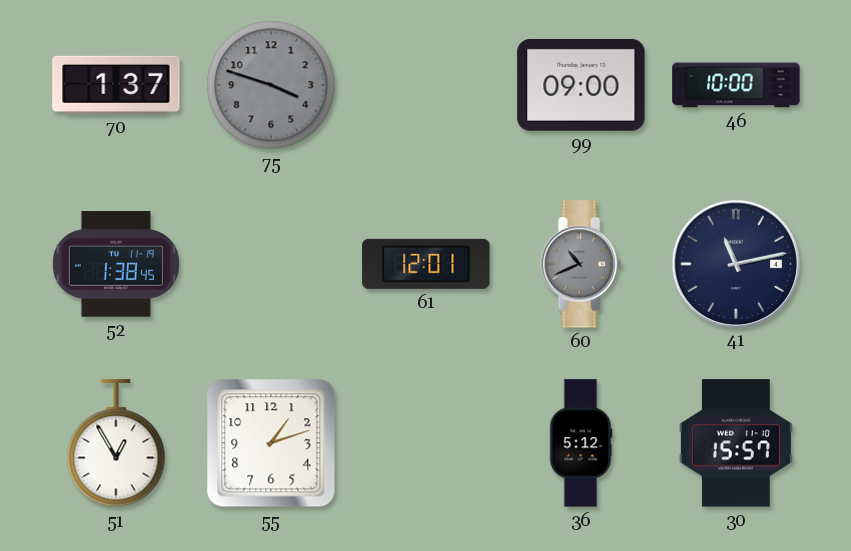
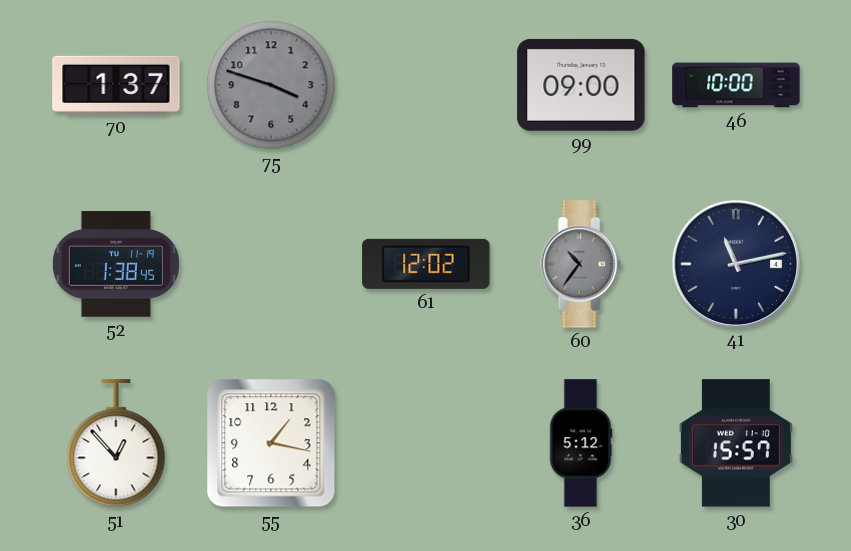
61: 12:01 -> 12:02 (426, 264)
60: 10:41 -> 10:36 (581, 264)
51: 12:55 -> 12:53 (116, 444)
55: 1:12 -> 1:17 (271, 443)
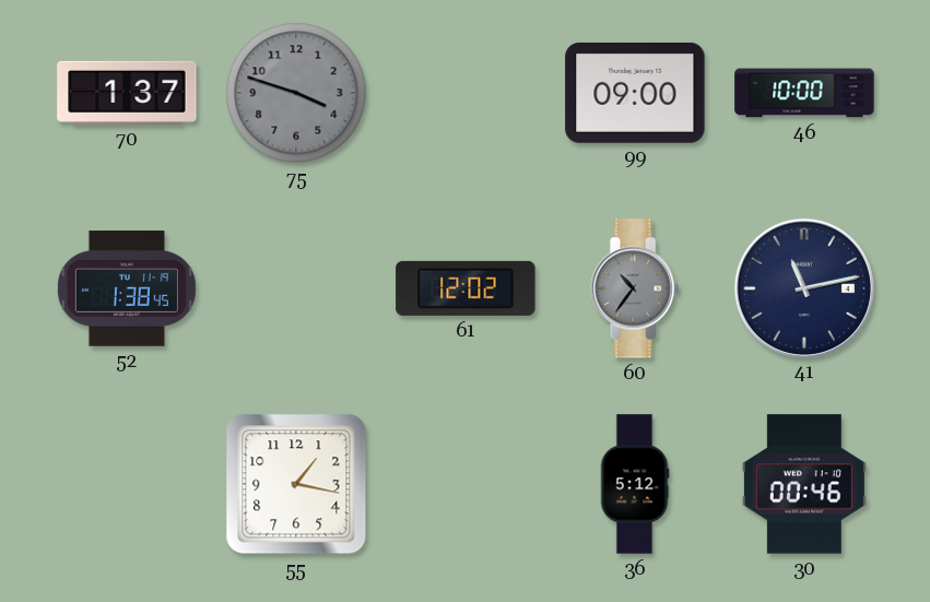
51: 12:53 -> none (116, 444)
30: 15:57 -> 00:46 (804, 484)
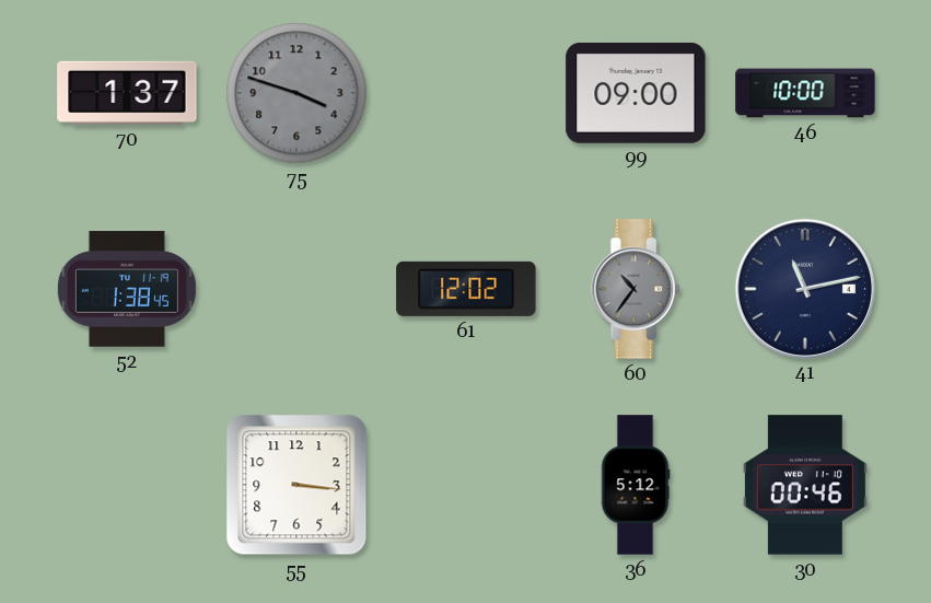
55: 1:17 -> 3:16 (296, 485)
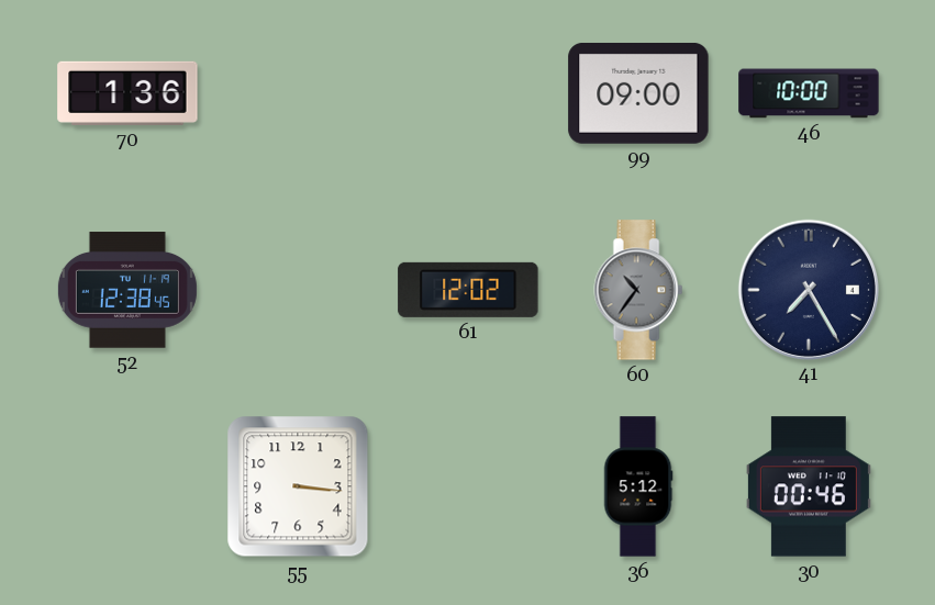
70: 1:37 -> 1:36 (127, 93)
75: 3:48 -> none (296, 93)
52: 1:38 -> 12:38 (127, 290)
41: 11:13 -> 7:25 (808, 289)
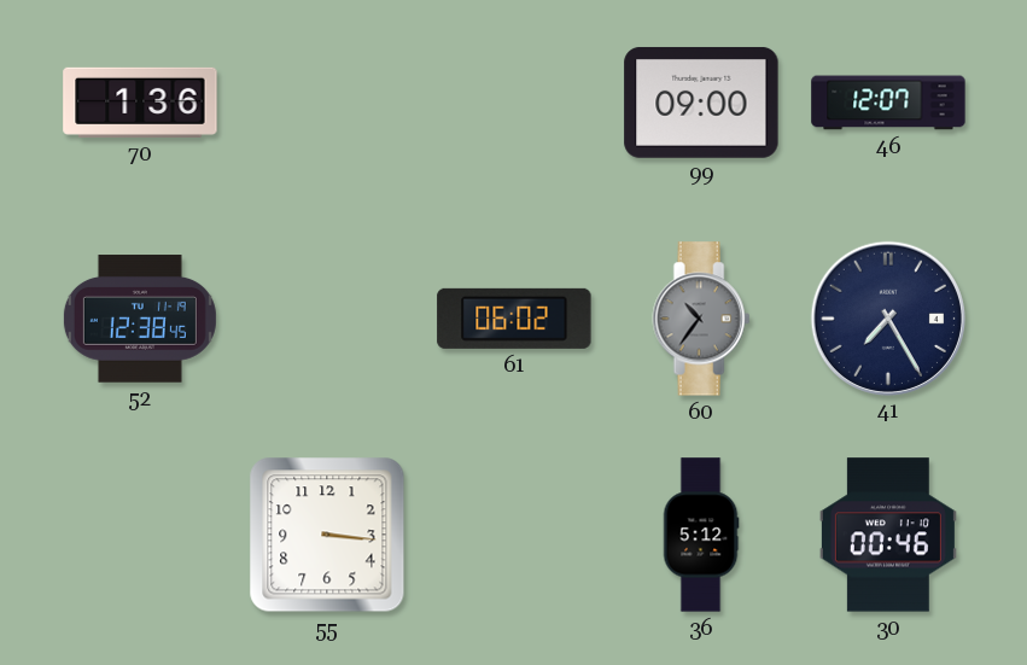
46: 10:00 -> 12:07 (888, 103)
61: 12:02 -> 06:02 (514, 319)
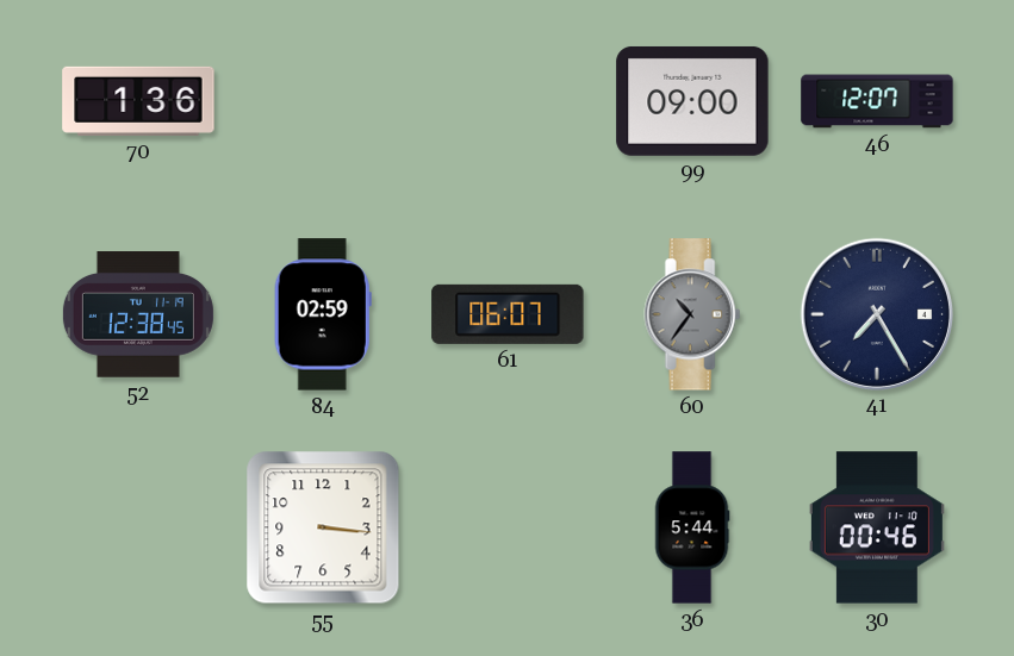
84: none -> 02:59 (323, 314)
61: 06:02 -> 06:07 (508, 314)
36: 5:12 -> 5:44 (692, 527)
